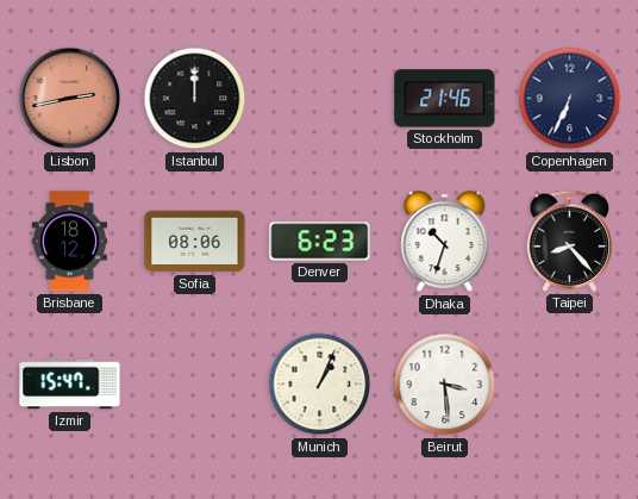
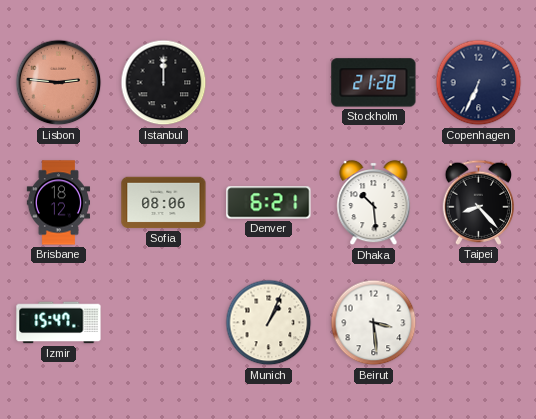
Lisbon: 2:43 -> 2:46 (59, 83)
Stockholm: 21:46 -> 21:28 (374, 83)
Denver: 6:23 -> 6:21 (269, 203)
Dhaka: 10:33 -> 10:29 (374, 203)
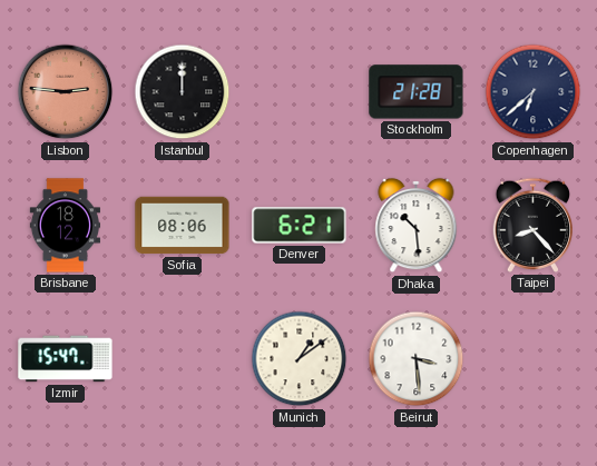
Copenhagen: 6:34 -> 6:38 (534, 92)
Munich: 1:04 -> 1:09 (300, 359)
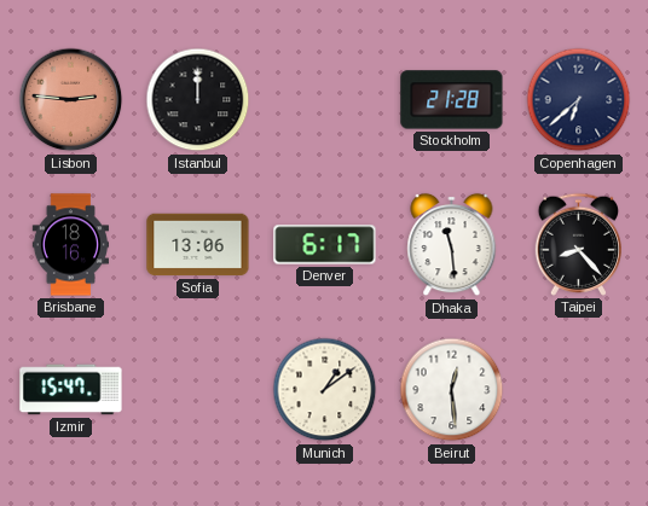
Brisbane: 18:12 -> 18:16 (70, 245)
Sofia: 08:06 -> 13:06 (198, 245)
Denver: 6:21 -> 6:17 (325, 245)
Dhaka: 10:29 -> 11:29 (452, 245)
Beirut: 3:29 -> 12:29 (452, 390)
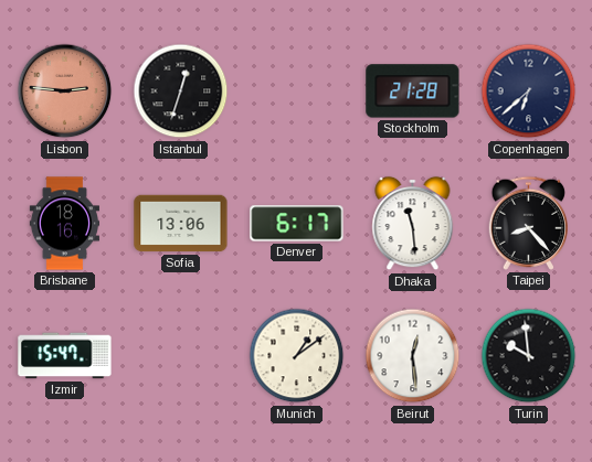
Istanbul: 12:00 -> 12:33 (181, 92)
Turin: none -> 9:59 (529, 356)
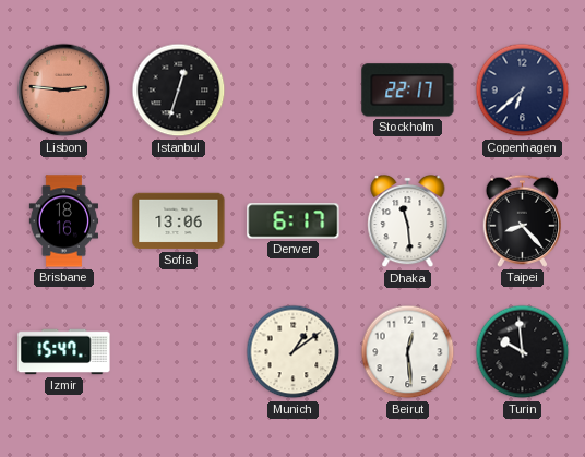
Stockholm: 21:28 -> 22:17 (408, 91)
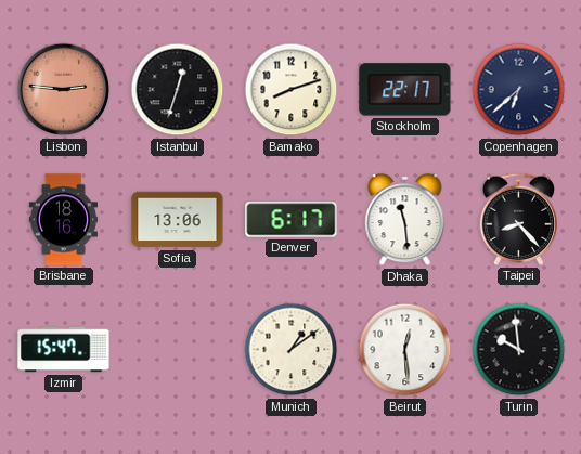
Bamako: none -> 8:12 (292, 90)
